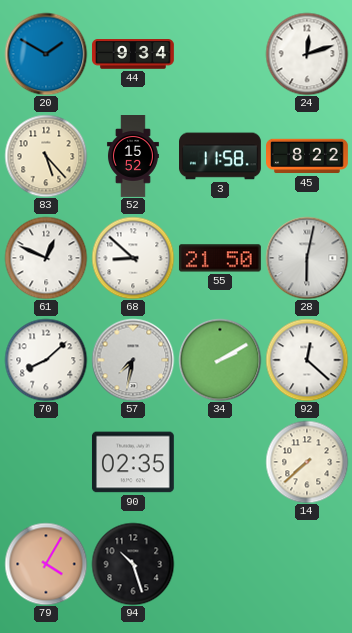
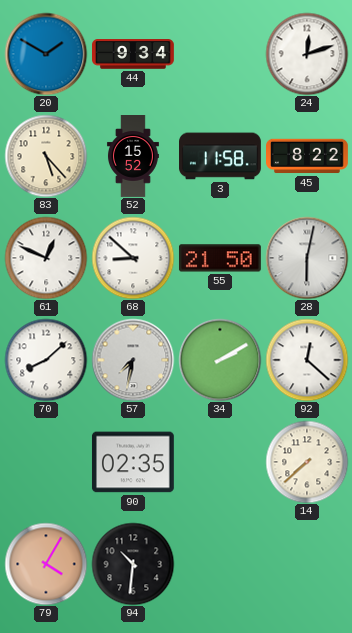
94: 10:27 -> 10:31 (133, 564)
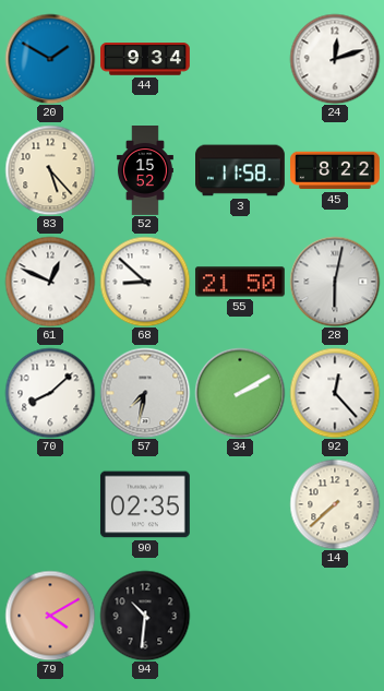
92: 12:22 -> 12:23 (335, 393)
79: 4:05 -> 4:10 (50, 616)
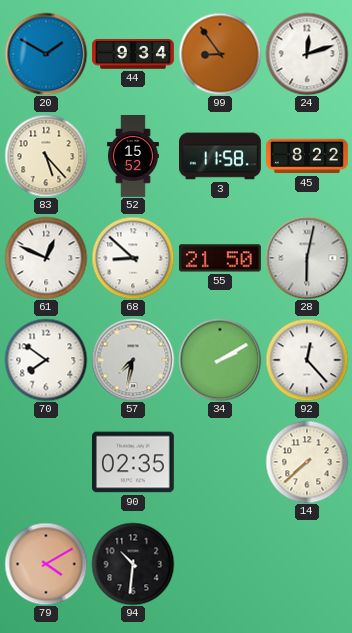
99: none -> 8:54 (220, 54)
70: 8:08 -> 7:51 (46, 360)
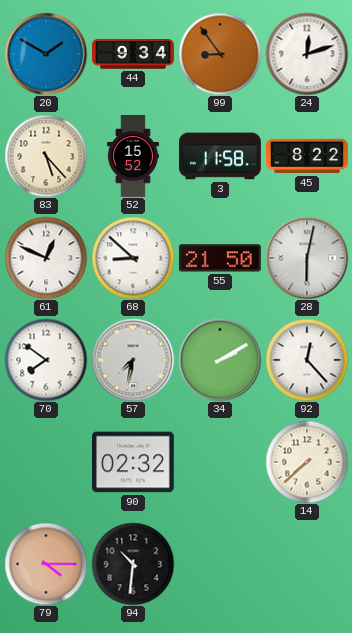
90: 02:35 -> 02:32 (133, 462)
79: 4:10 -> 4:15 (46, 564)
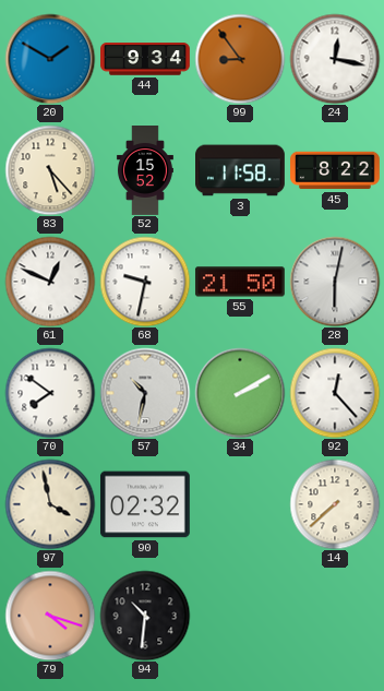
24: 12:12 -> 12:17 (335, 59)
68: 8:52 -> 9:32 (145, 282)
57: 7:32 -> 10:32 (145, 393)
97: none -> 3:58 (50, 504)
79: 4:15 -> 4:18 (50, 616)
